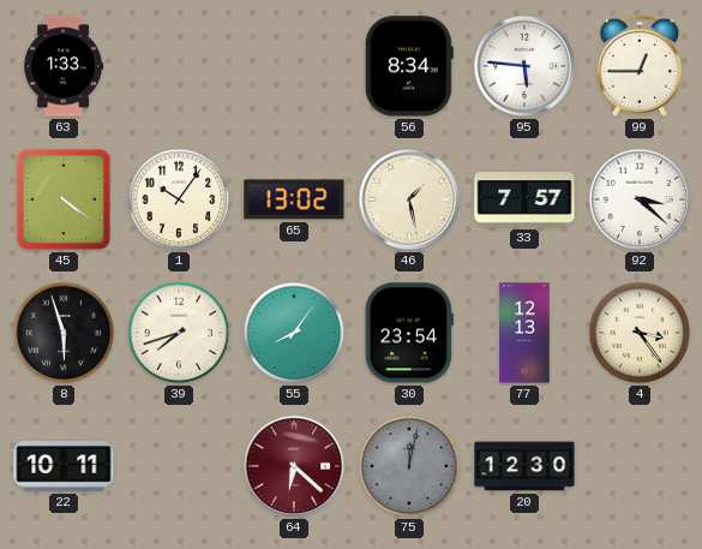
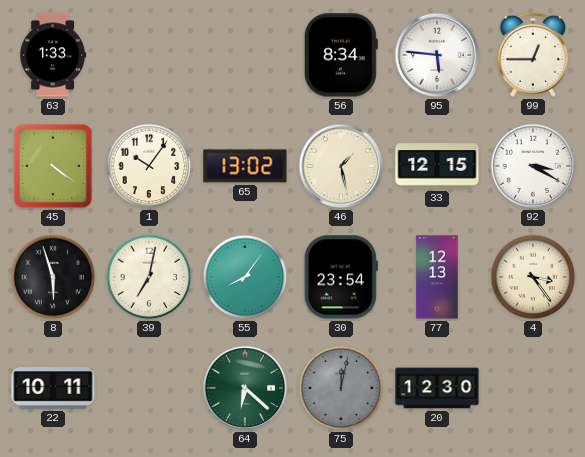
33: 7:57 -> 12:15 (437, 166)
92: 3:22 -> 3:20 (533, 166)
39: 7:42 -> 7:02 (149, 277)
64 dial: burgundy -> green (245, 388)
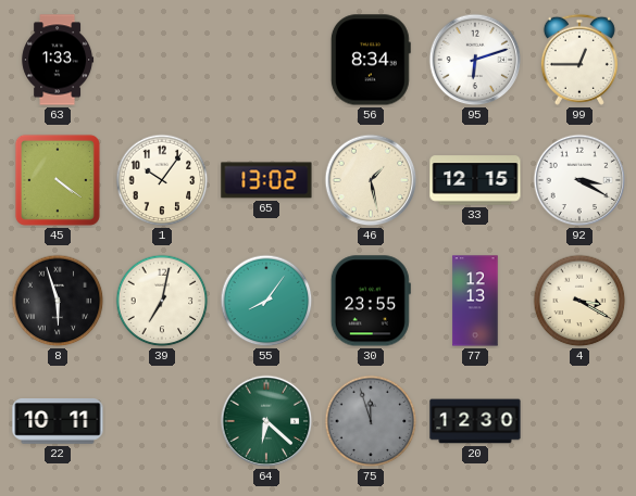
95: 5:46 -> 6:12 (475, 60)
30: 23:54 -> 23:55 (371, 301)
4: 3:24 -> 3:20 (579, 301)
75: 12:02 -> 11:57 (371, 421)
